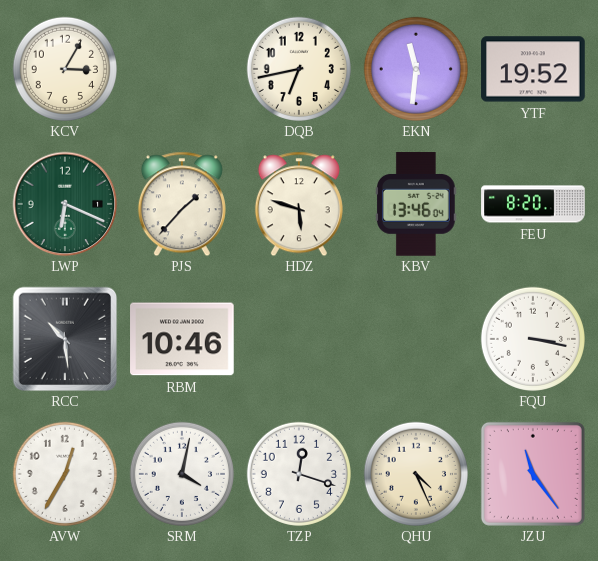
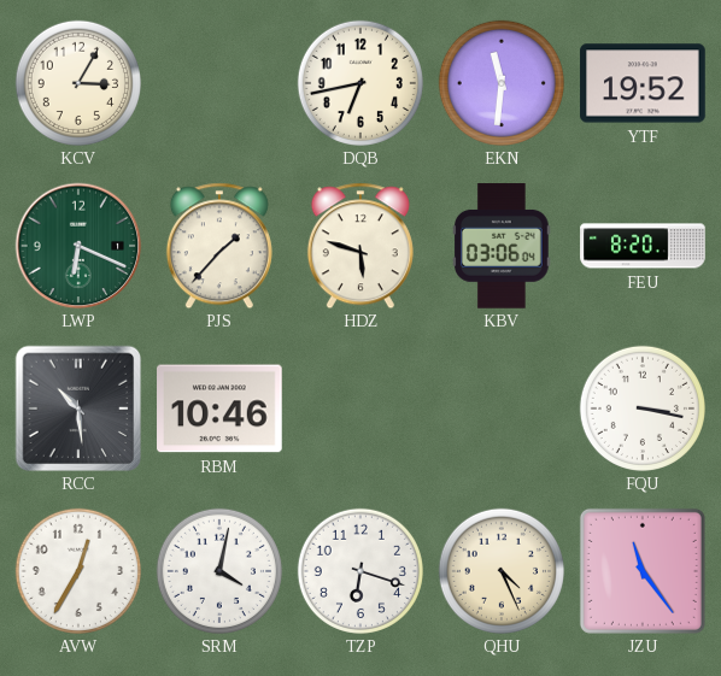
KBV: 13:46 -> 03:06 (503, 246)
TZP: 12:18 -> 6:18 (360, 571)
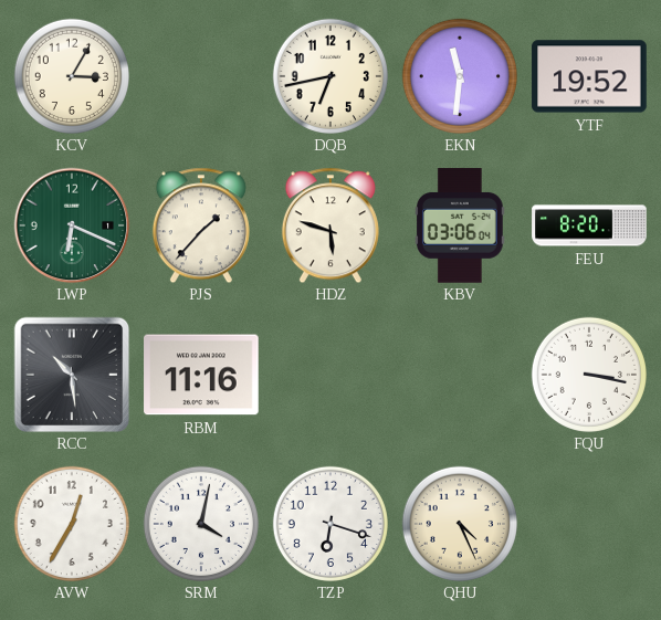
RBM: 10:46 -> 11:16 (201, 375)
JZU: 11:24 -> none (643, 571)
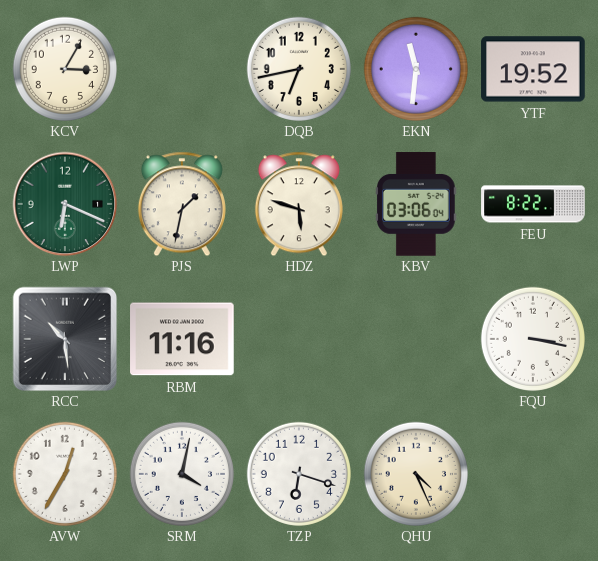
PJS: 1:37 -> 1:32 (182, 204)
FEU: 8:20 -> 8:22 (533, 204)
